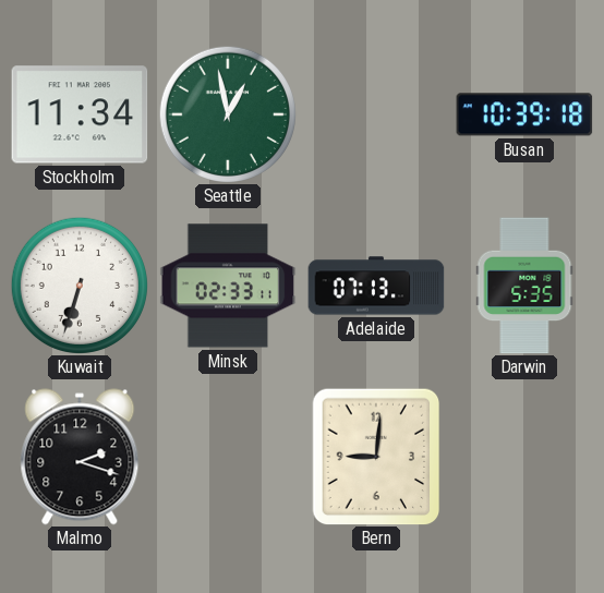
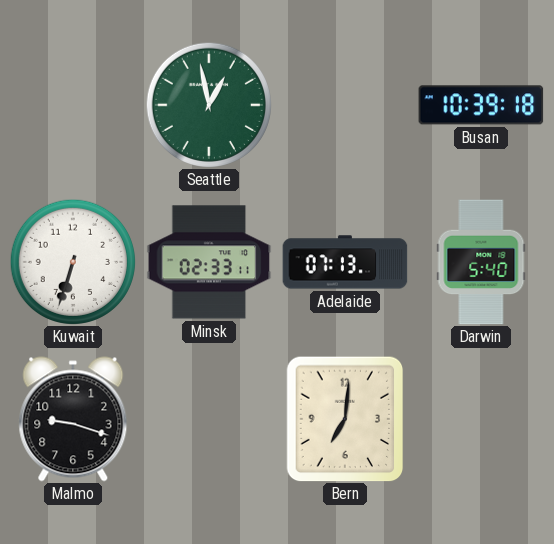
Stockholm: 11:34 -> none (80, 114)
Darwin: 5:35 -> 5:40 (481, 262)
Malmo: 2:18 -> 9:18 (73, 419)
Bern: 9:01 -> 7:01 (345, 419)
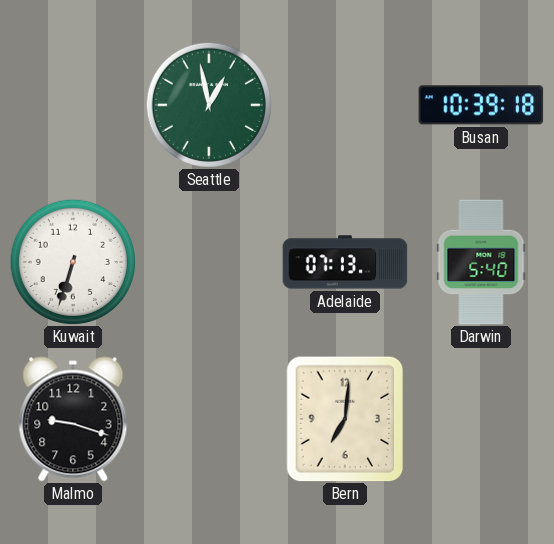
Minsk: 02:33 -> none (209, 262)
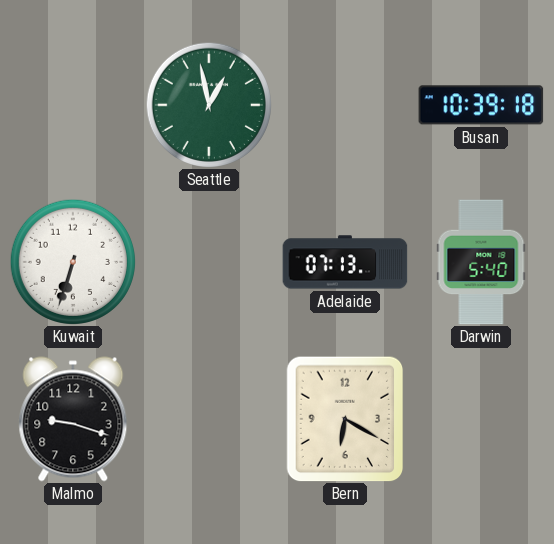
Bern: 7:01 -> 6:20 (345, 419)
